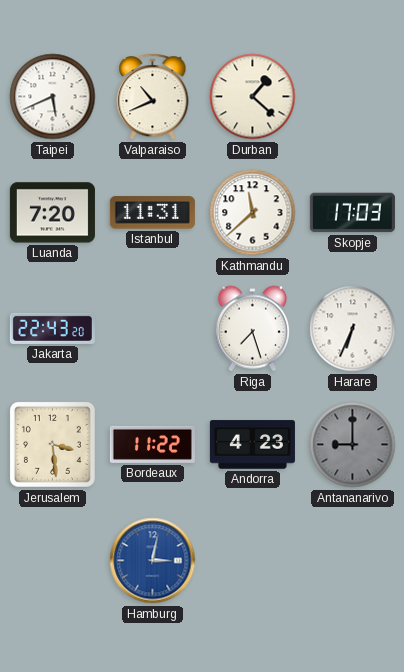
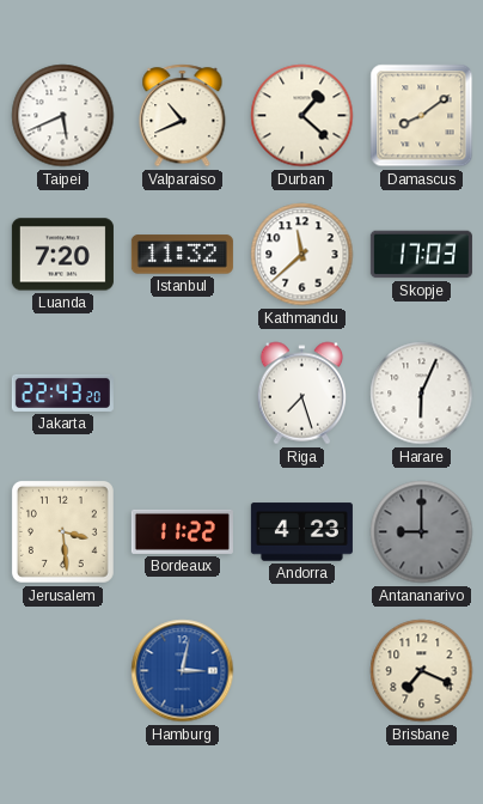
Damascus: none -> 8:09 (422, 116)
Istanbul: 11:31 -> 11:32 (182, 255)
Harare: 6:34 -> 6:04 (422, 394)
Brisbane: none -> 7:19 (422, 671)
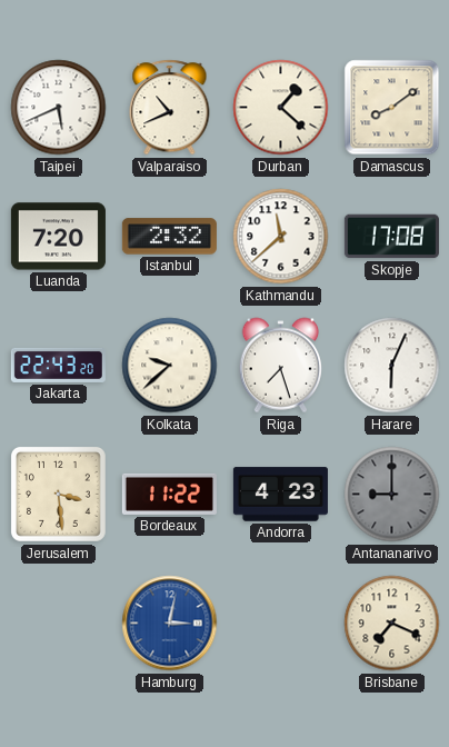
Istanbul: 11:32 -> 2:32 (169, 237)
Skopje: 17:03 -> 17:08 (391, 237)
Kolkata: none -> 9:38 (170, 366)
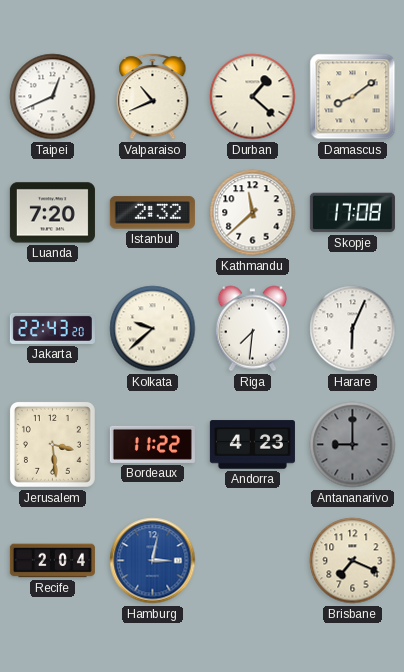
Taipei: 5:41 -> 12:41 (53, 97)
Riga: 7:27 -> 7:31 (253, 329)
Recife: none -> 2:04 (52, 561)
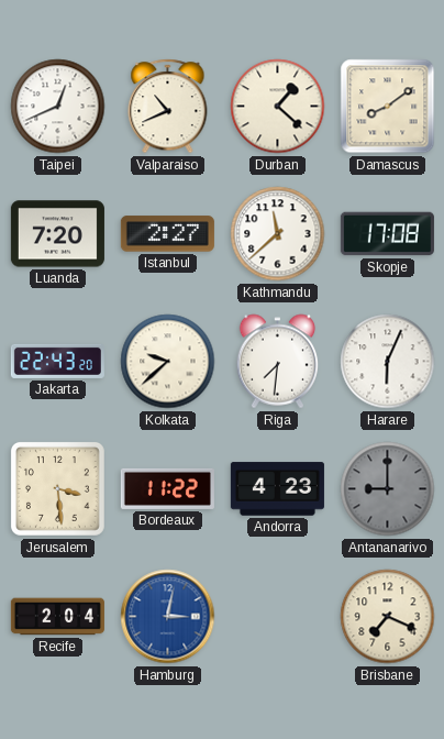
Istanbul: 2:32 -> 2:27 (167, 234)
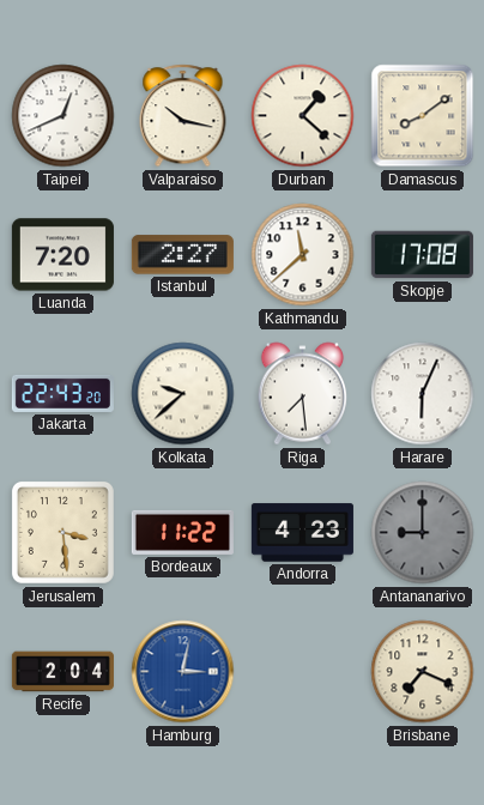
Valparaiso: 10:41 -> 10:17 (183, 116)
Riga: 7:31 -> 7:29 (303, 394)
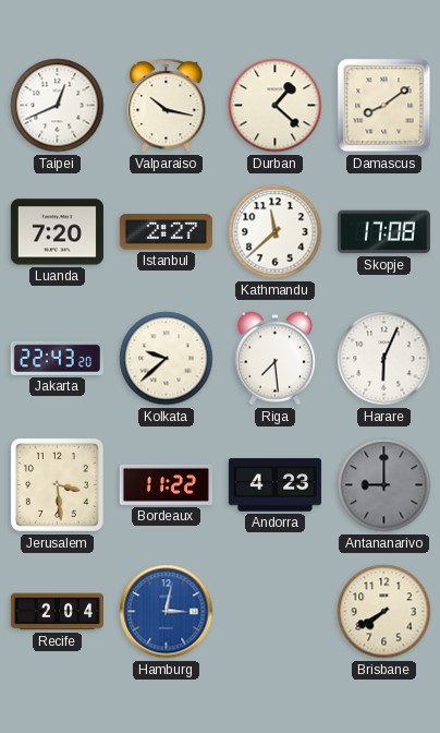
Brisbane: 7:19 -> 7:40 (384, 612)
